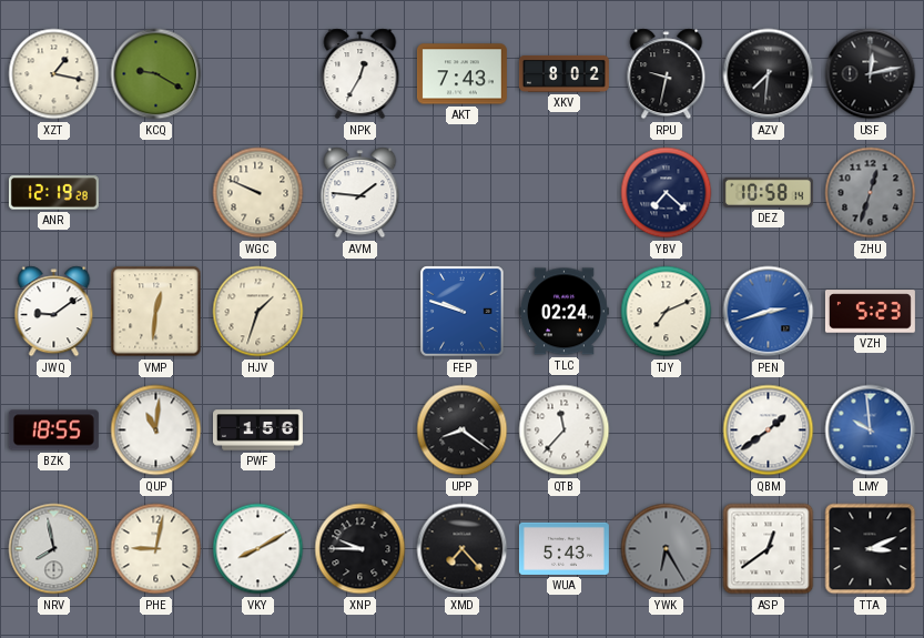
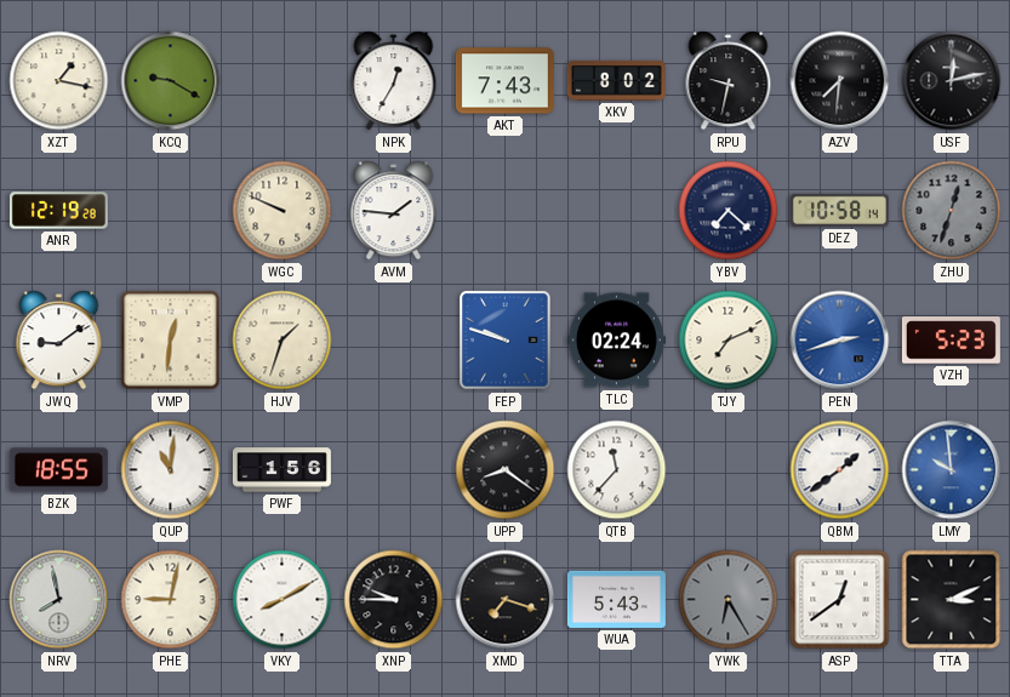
XMD: 7:23 -> 7:18 (506, 600)
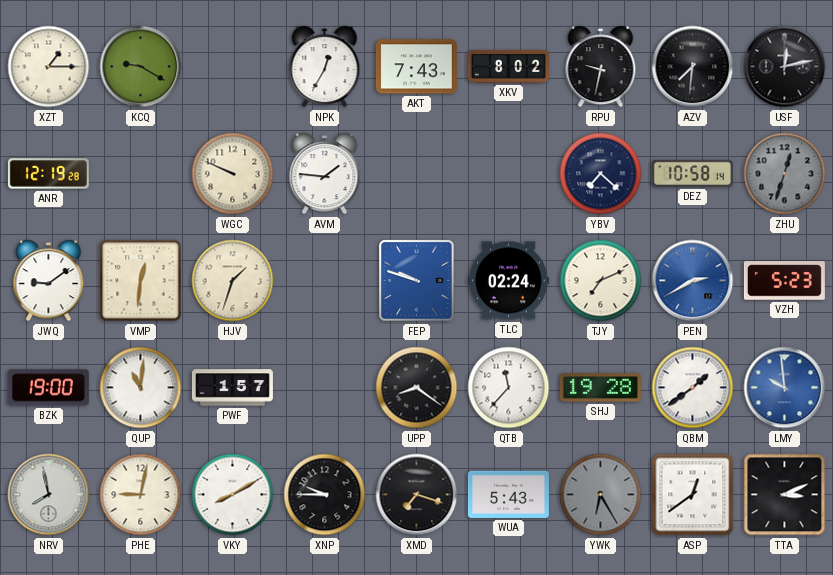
XZT: 1:17 -> 1:15 (49, 67)
PEN: 2:42 -> 2:40 (693, 281)
BZK: 18:55 -> 19:00 (48, 388)
PWF: 1:56 -> 1:57 (232, 388)
SHJ: none -> 19:28 (600, 388)
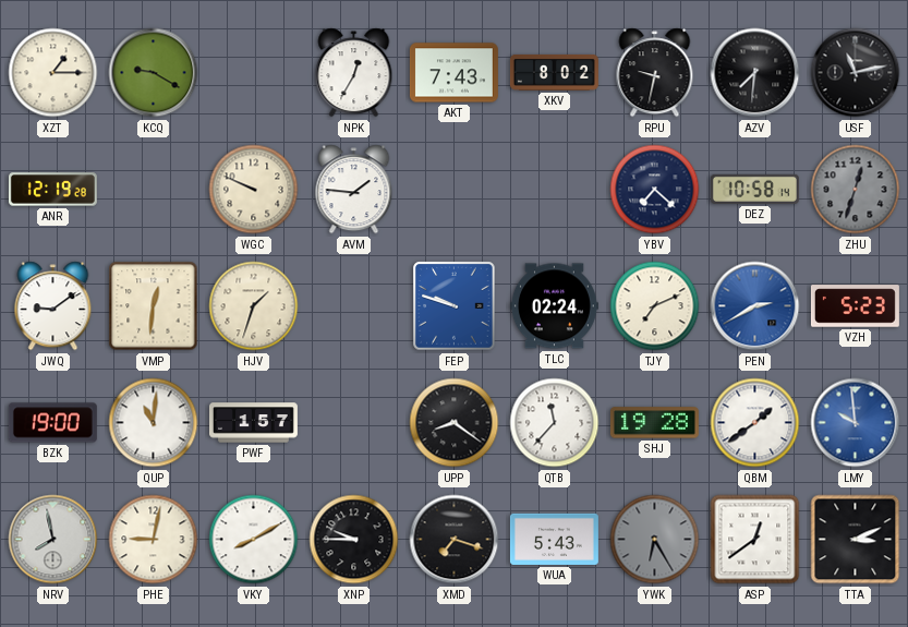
USF: 12:13 -> 11:13 (856, 73)
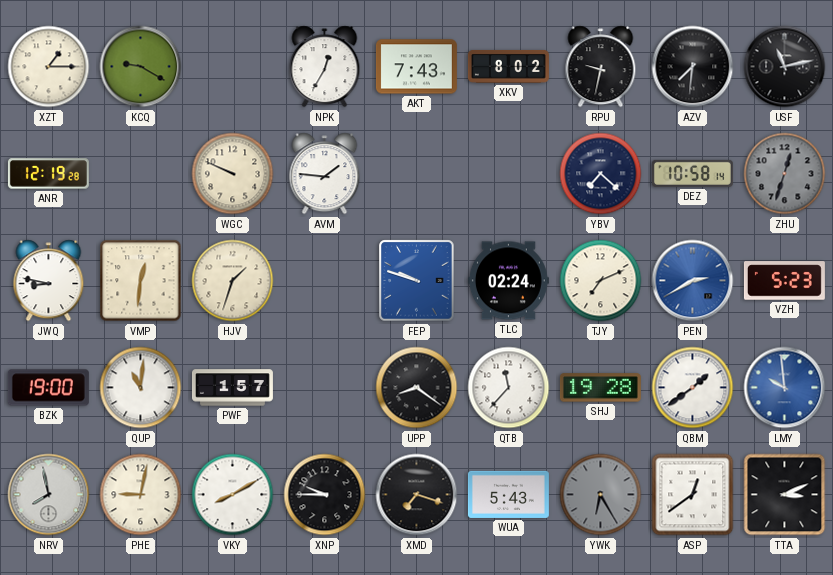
JWQ: 9:09 -> 8:47 (49, 281)
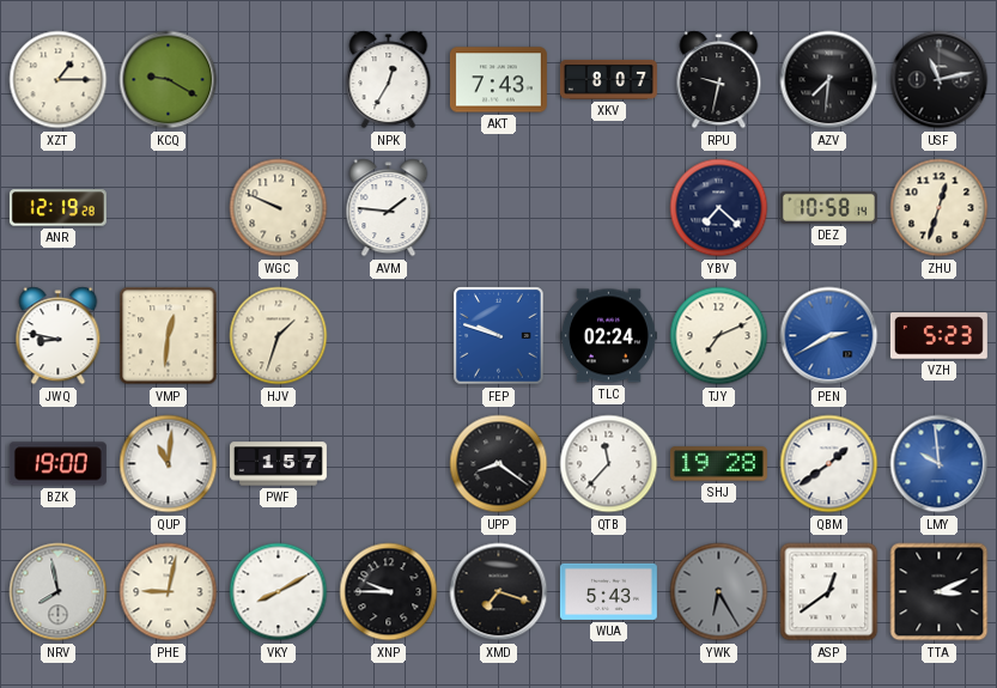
XKV: 8:02 -> 8:07 (608, 79)
ZHU dial: grey -> cream (940, 208)
